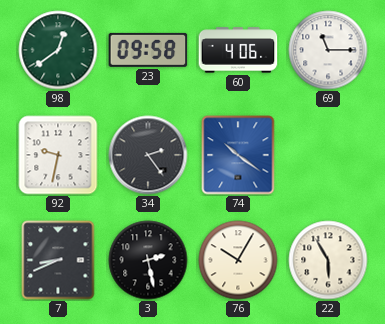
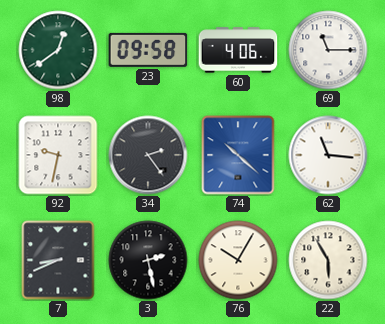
74: 10:21 -> 10:22 (238, 155)
62: none -> 11:16 (328, 155)
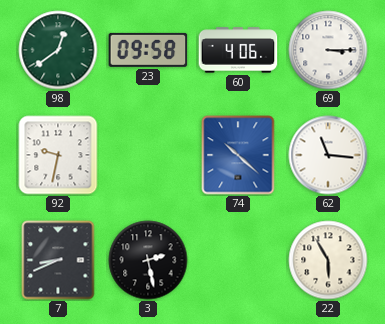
69: 11:15 -> 3:15 (328, 50)
34: 2:24 -> none (148, 155)
76: 10:05 -> none (238, 260)
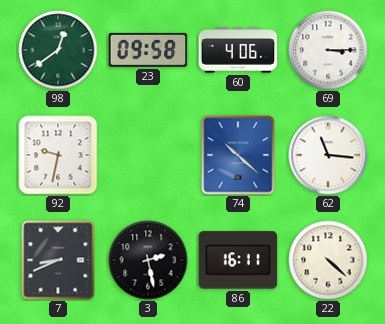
86: none -> 16:11 (238, 260)
22: 5:55 -> 4:22 (328, 260)
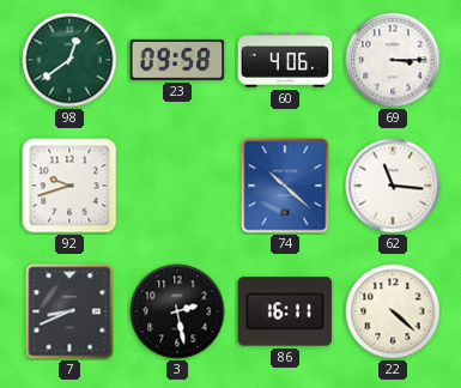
92: 9:32 -> 9:42 (69, 186)
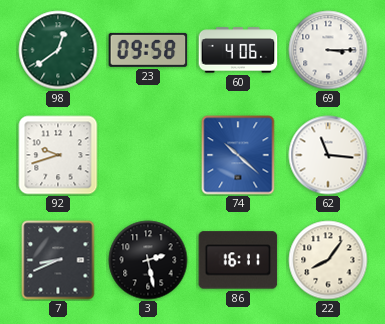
22: 4:22 -> 8:06 (328, 260)
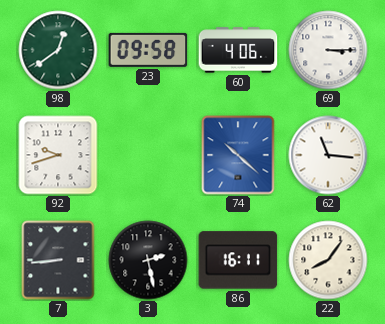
7: 8:41 -> 8:44 (58, 260)
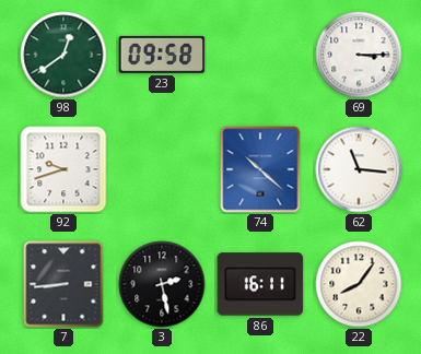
60: 4:06 -> none (238, 50)
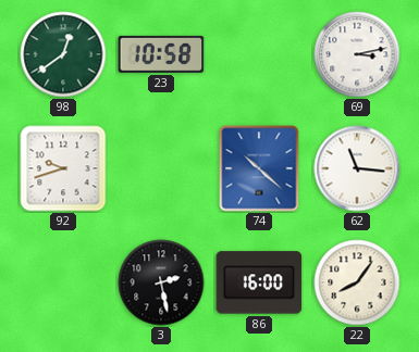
23: 09:58 -> 10:58 (161, 54)
69: 3:15 -> 3:13 (357, 54)
7: 8:44 -> none (63, 284)
86: 16:11 -> 16:00 (259, 282)
